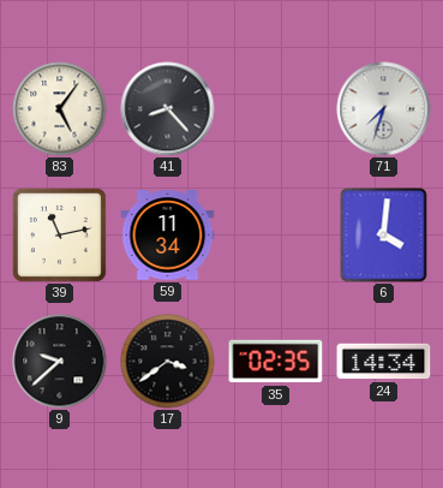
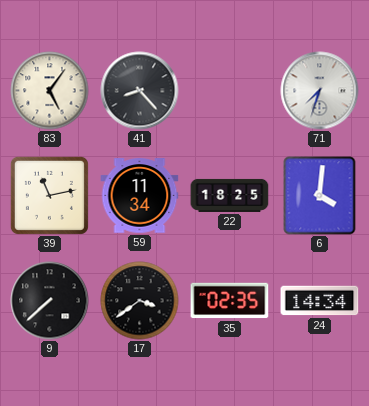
22: none -> 18:25 (230, 195)
9: 9:38 -> 7:38 (50, 301)
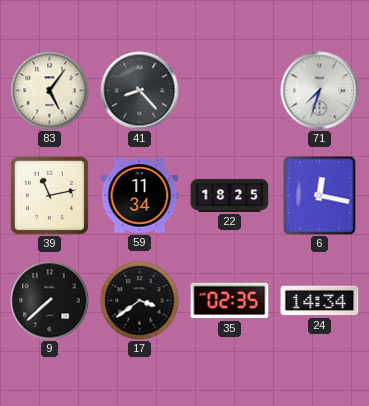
6: 4:01 -> 12:17 (320, 196)
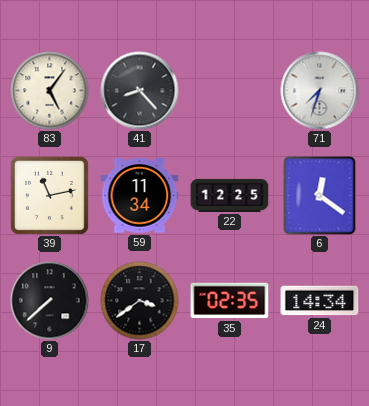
22: 18:25 -> 12:25 (230, 195)
6: 12:17 -> 12:21 (320, 196)
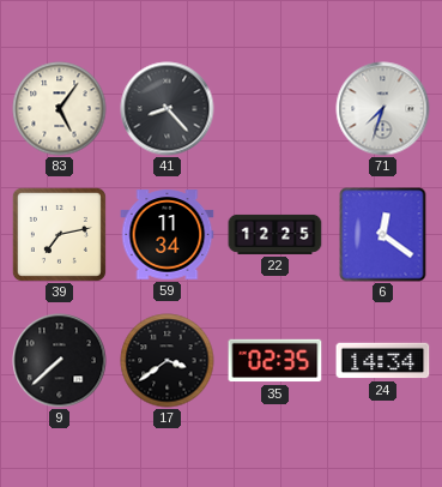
39: 11:13 -> 7:13 (59, 234)
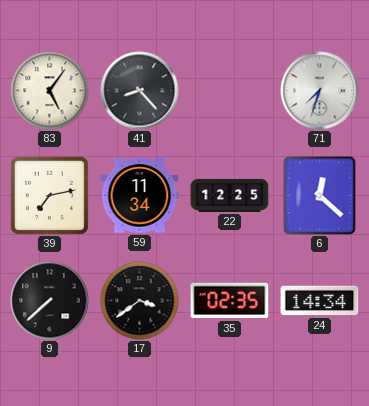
6: 12:21 -> 12:22 (320, 196)
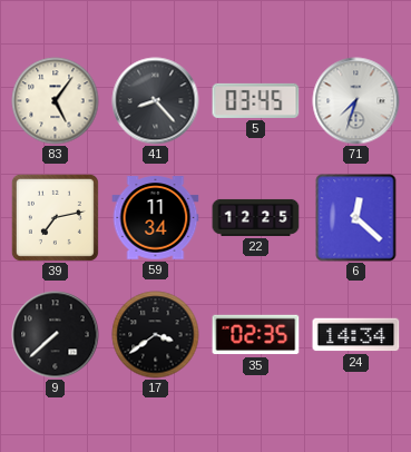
5: none -> 03:45 (256, 100)
